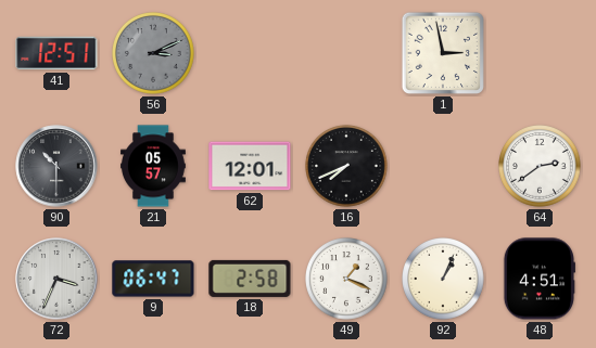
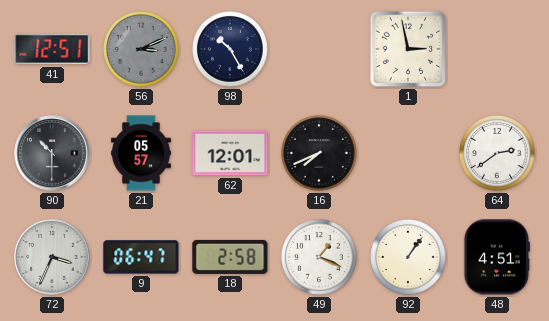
98: none -> 10:25 (231, 50)
92: 1:04 -> 1:06 (409, 258)
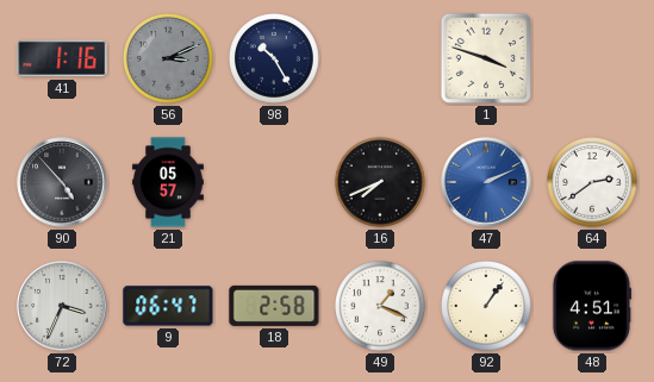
41: 12:51 -> 1:16 (62, 58)
1: 2:58 -> 3:48 (486, 58)
90: 10:30 -> 4:53 (62, 182)
62: 12:01 -> none (230, 153)
47: none -> 2:11 (486, 182)
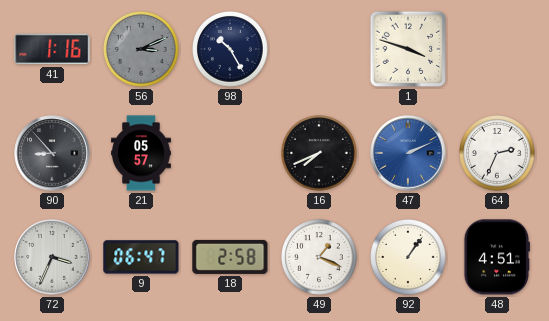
90: 4:53 -> 8:53 (52, 153)
64: 2:39 -> 2:34 (498, 154)
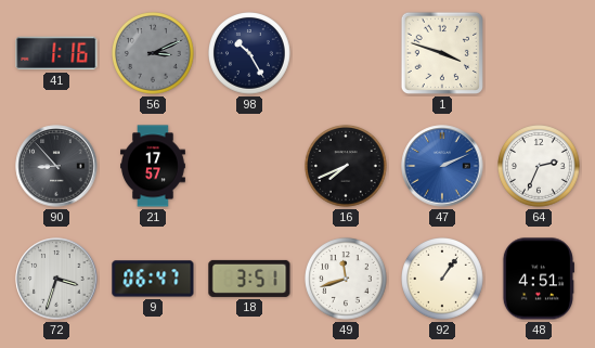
21: 05:57 -> 17:57 (153, 166)
72: 3:34 -> 3:33 (56, 279)
18: 2:58 -> 3:51 (249, 279)
49: 1:19 -> 11:42 (347, 280)
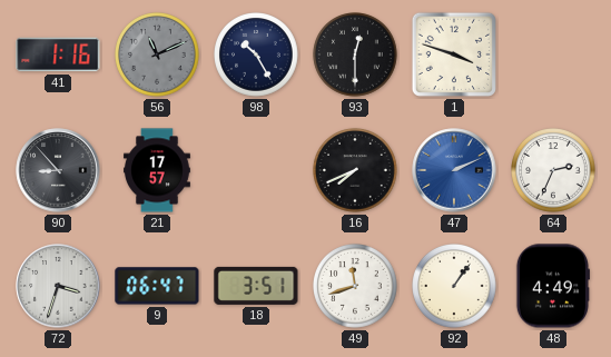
56: 3:11 -> 11:11 (158, 56)
93: none -> 12:30 (356, 56)
48: 4:51 -> 4:49 (552, 286)
